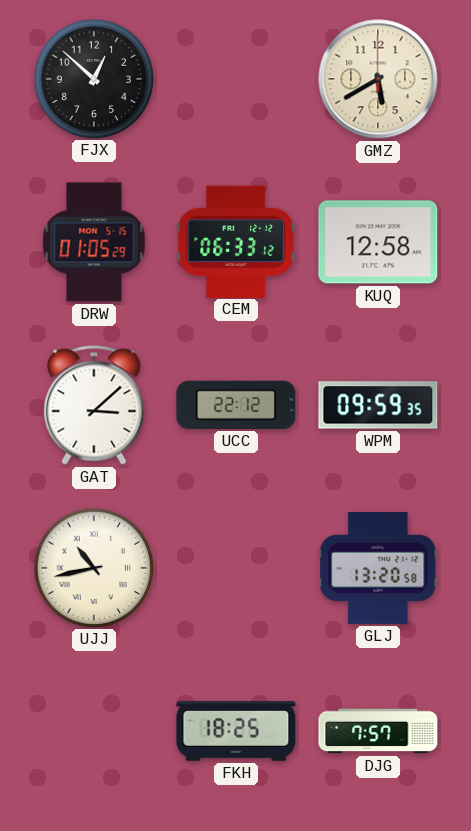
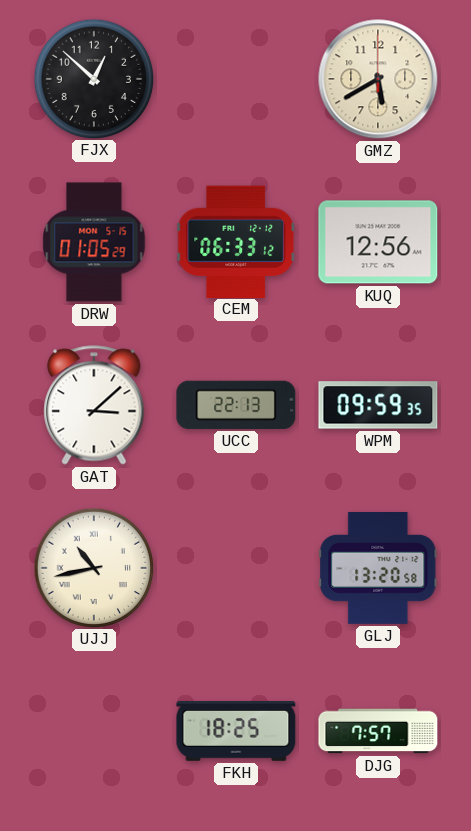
KUQ: 12:58 -> 12:56 (378, 242)
UCC: 22:12 -> 22:13 (236, 405)
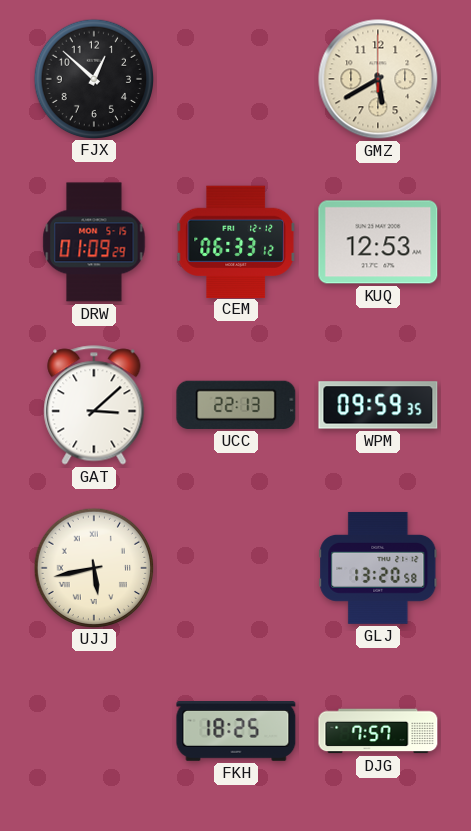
DRW: 01:05 -> 01:09 (94, 242)
KUQ: 12:56 -> 12:53 (378, 242)
UJJ: 10:43 -> 5:43 (93, 567)
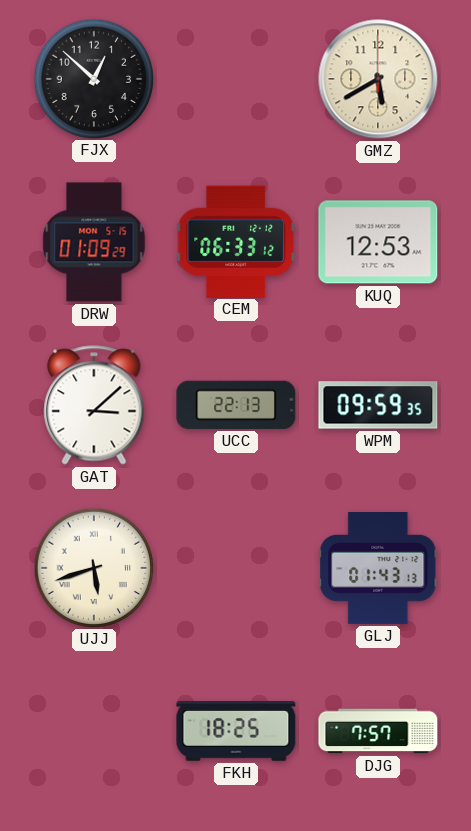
UJJ: 5:43 -> 5:42 (93, 567)
GLJ: 13:20 -> 01:43 (378, 568)
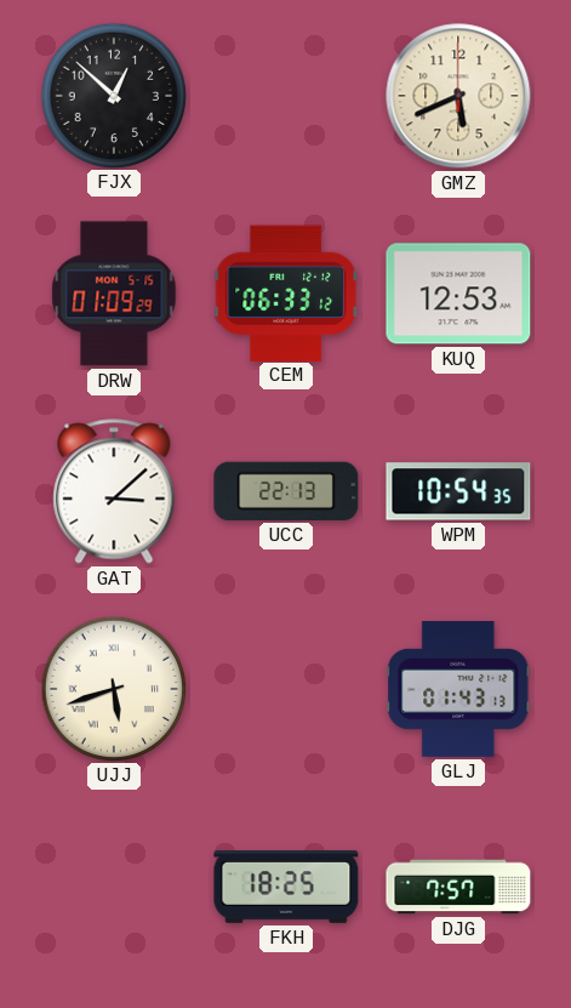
GMZ: 5:40 -> 5:41 (458, 96)
WPM: 09:59 -> 10:54 (458, 491)
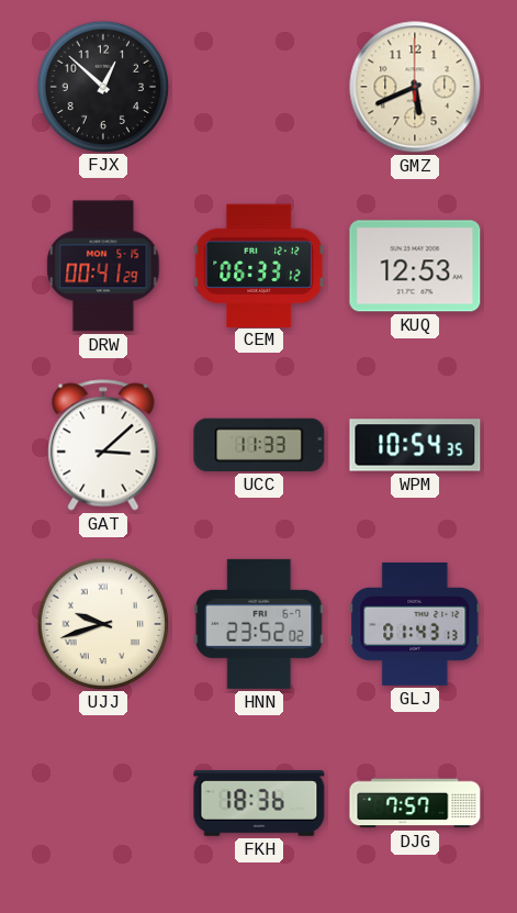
DRW: 01:09 -> 00:41 (103, 266)
UCC: 22:13 -> 11:33 (259, 445)
UJJ: 5:42 -> 9:42 (102, 623)
HNN: none -> 23:52 (259, 624)
FKH: 18:25 -> 18:36 (259, 804)
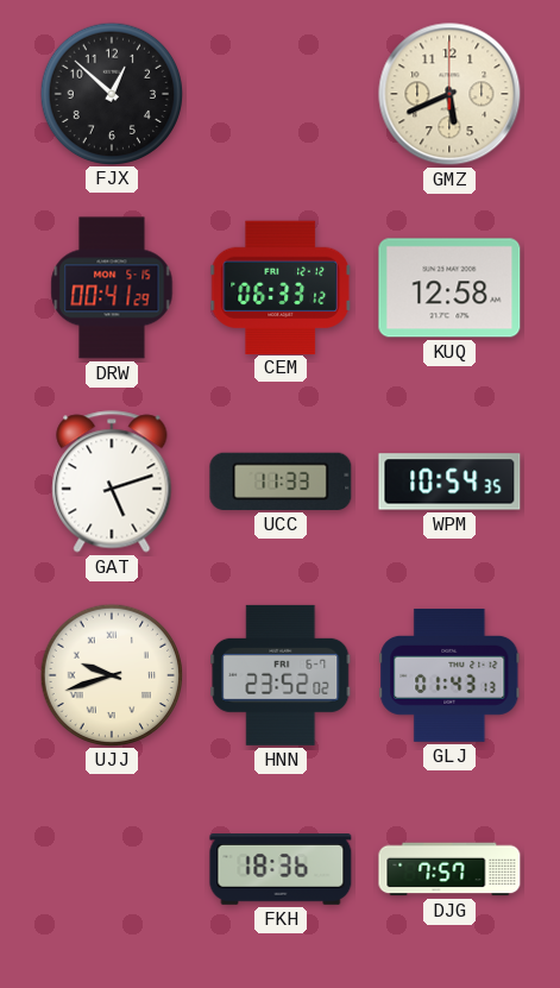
KUQ: 12:53 -> 12:58 (449, 288)
GAT: 3:08 -> 5:12 (112, 482)
